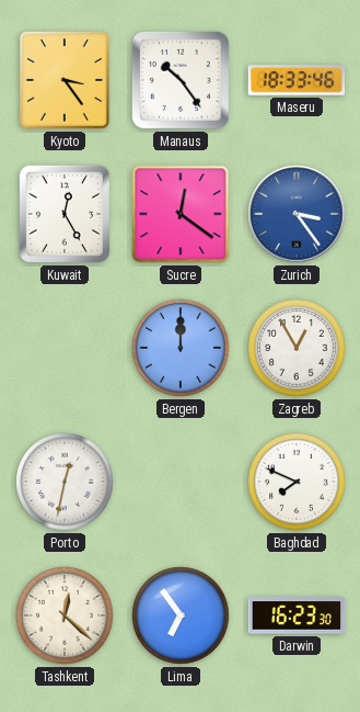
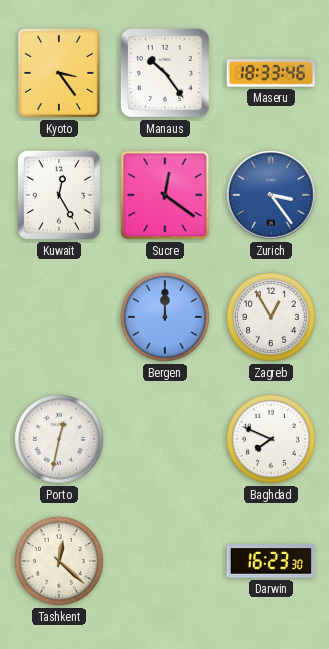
Lima: 6:54 -> none (182, 617)
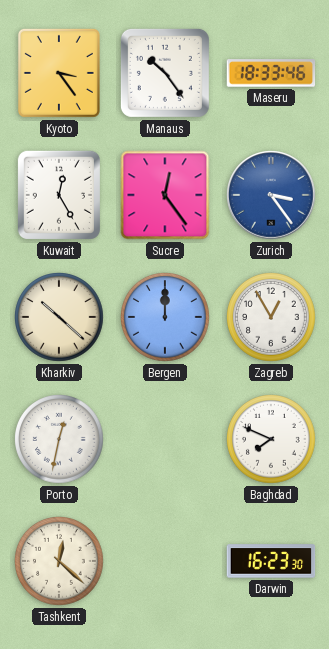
Sucre: 12:21 -> 12:24 (165, 195)
Kharkiv: none -> 10:22 (60, 318)
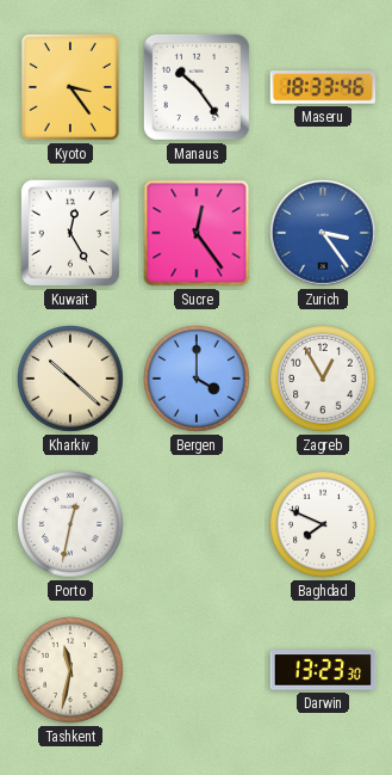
Bergen: 12:00 -> 4:00 (198, 380)
Tashkent: 12:22 -> 11:32 (71, 671)
Darwin: 16:23 -> 13:23 (323, 670)
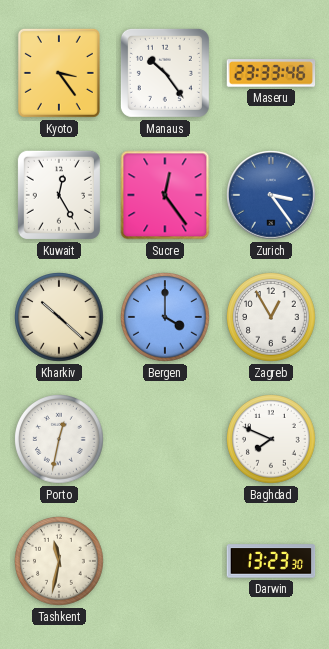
Maseru: 18:33 -> 23:33 (271, 73)
